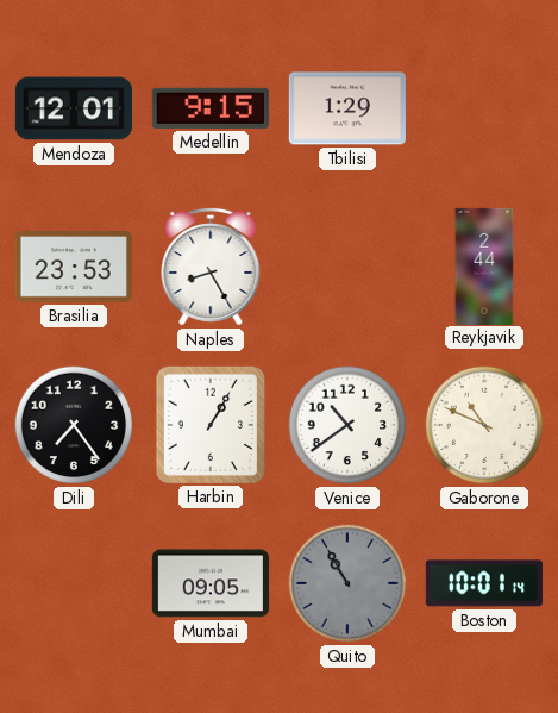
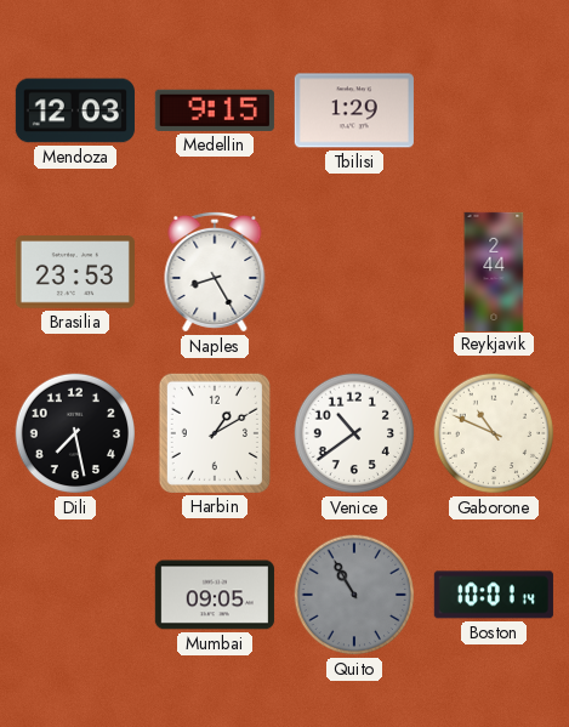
Mendoza: 12:01 -> 12:03 (75, 110)
Dili: 7:24 -> 7:28 (75, 433)
Harbin: 1:05 -> 1:10 (215, 433)
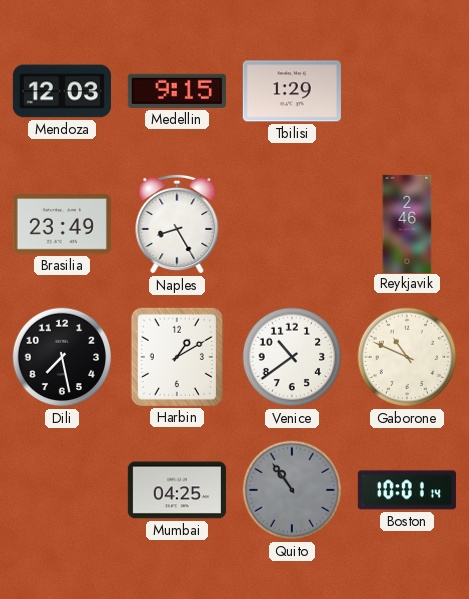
Brasilia: 23:53 -> 23:49 (62, 225)
Reykjavik: 2:44 -> 2:46 (407, 223)
Mumbai: 09:05 -> 04:25 (177, 490)
Quito: 10:55 -> 10:54 (292, 490)
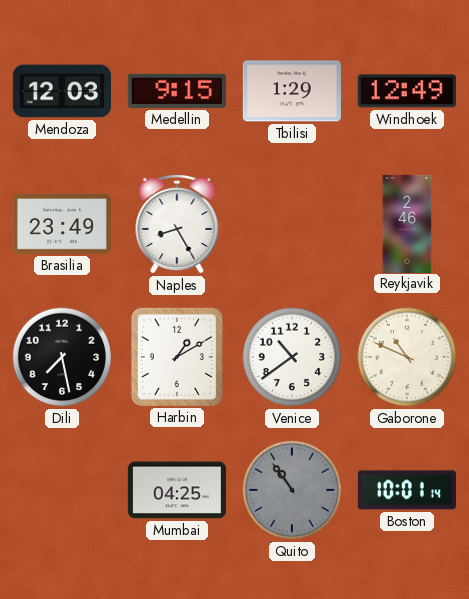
Windhoek: none -> 12:49 (407, 91)
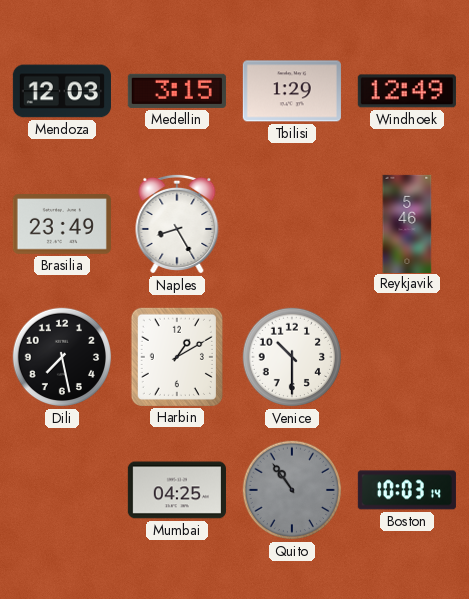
Medellin: 9:15 -> 3:15 (177, 91)
Reykjavik: 2:46 -> 5:46 (407, 223)
Venice: 10:39 -> 10:30 (292, 357)
Gaborone: 10:49 -> none (407, 357)
Boston: 10:01 -> 10:03 (407, 490)
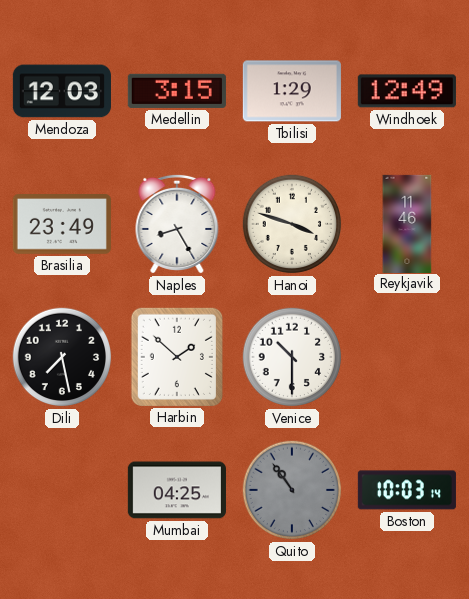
Hanoi: none -> 3:48 (292, 224)
Reykjavik: 5:46 -> 11:46 (407, 223)
Harbin: 1:10 -> 1:52 (177, 357)
